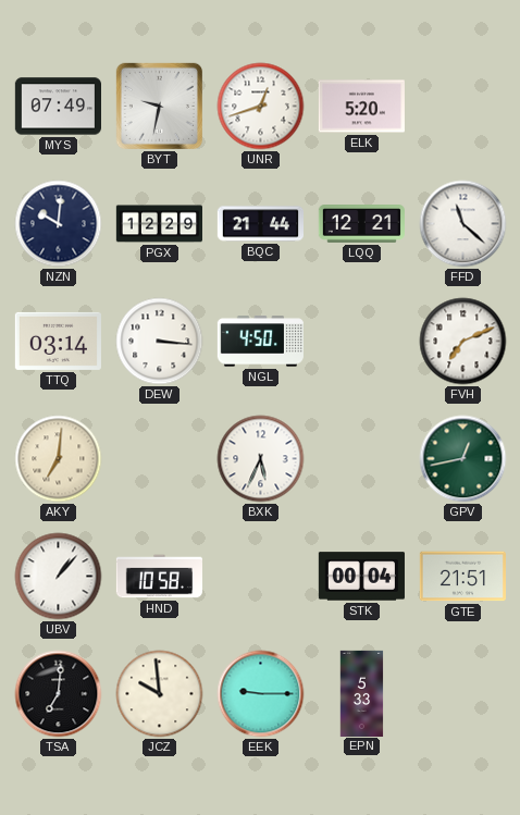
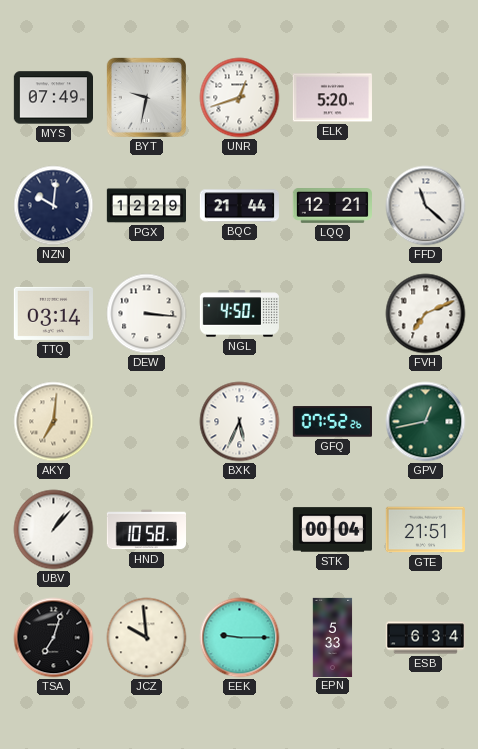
GFQ: none -> 07:52 (332, 422)
TSA: 7:01 -> 7:03 (54, 638)
ESB: none -> 6:34 (425, 638)
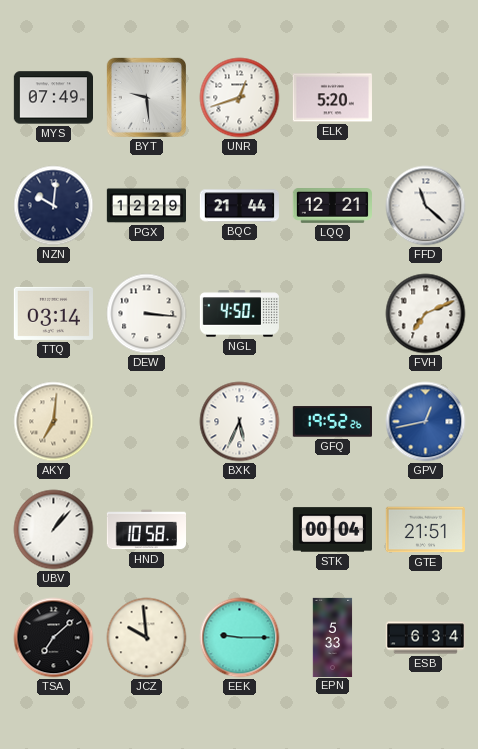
BYT: 9:32 -> 9:29 (146, 97)
GFQ: 07:52 -> 19:52 (332, 422)
GPV dial: green -> blue (426, 422)
TSA: 7:03 -> 7:08 (54, 638)
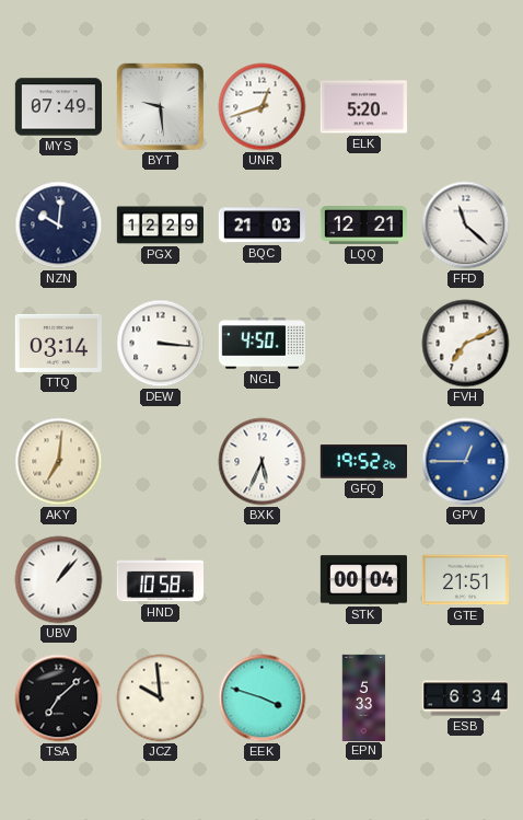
BQC: 21:44 -> 21:03 (261, 226)
GPV: 12:43 -> 12:45 (466, 462)
EEK: 9:15 -> 3:48 (263, 698)
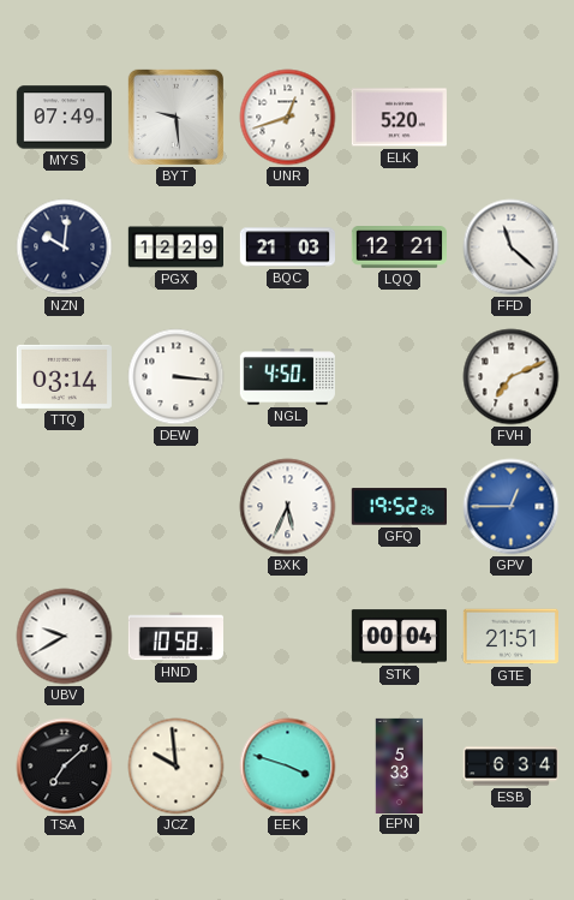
AKY: 7:01 -> none (59, 462)
UBV: 1:07 -> 9:40 (65, 637)
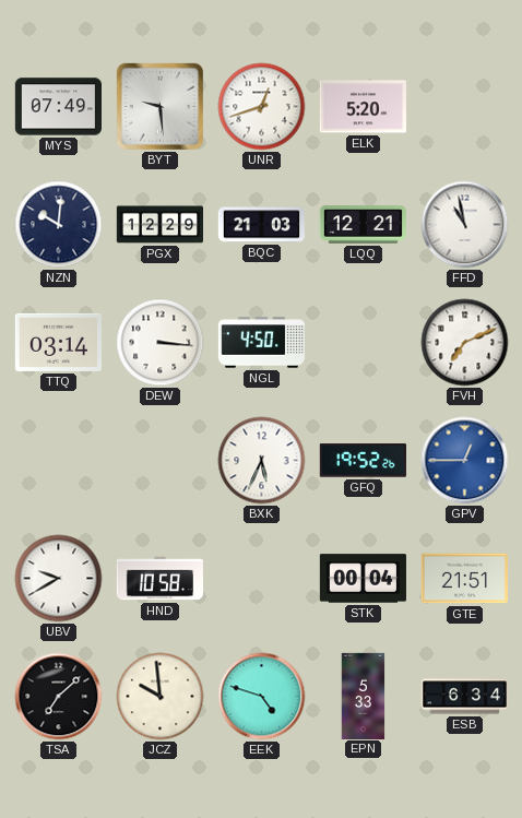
FFD: 11:22 -> 10:58 (465, 225)
EEK: 3:48 -> 4:48 (262, 697)
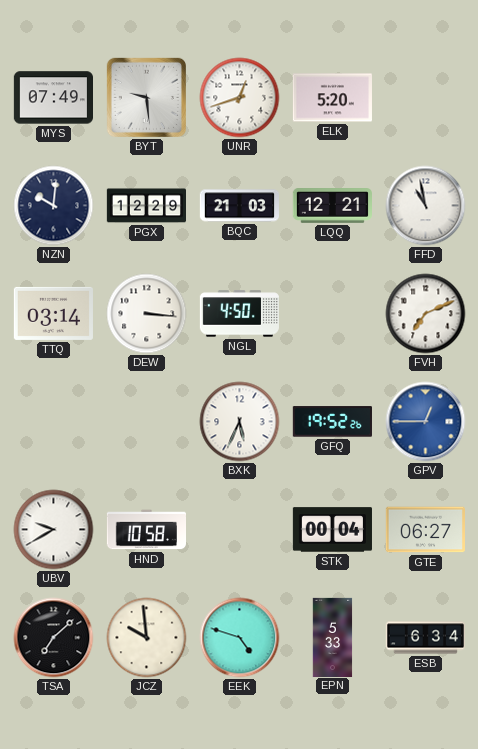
GTE: 21:51 -> 06:27 (425, 530)
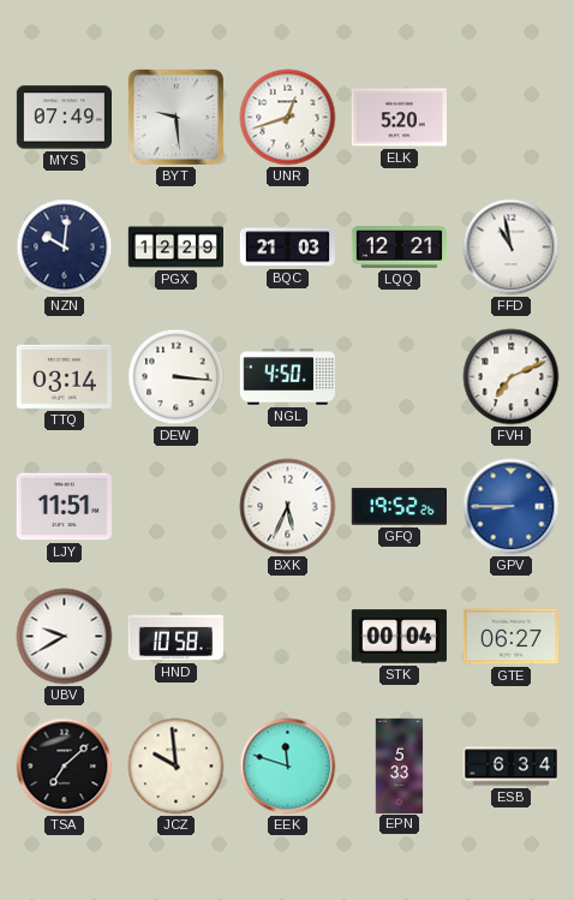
LJY: none -> 11:51 (64, 507)
GPV: 12:45 -> 8:45 (512, 507)
EEK: 4:48 -> 11:48 (288, 767)
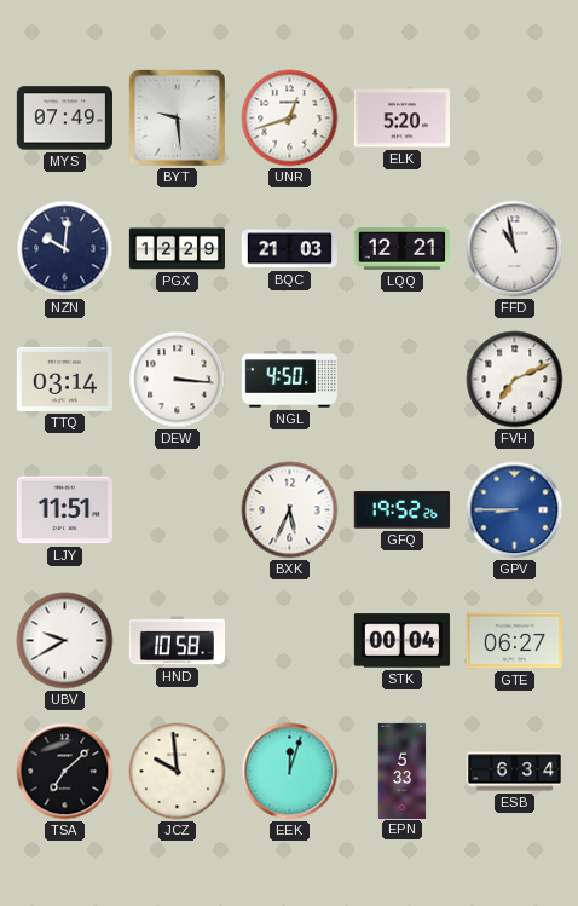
EEK: 11:48 -> 12:03 (290, 772)
